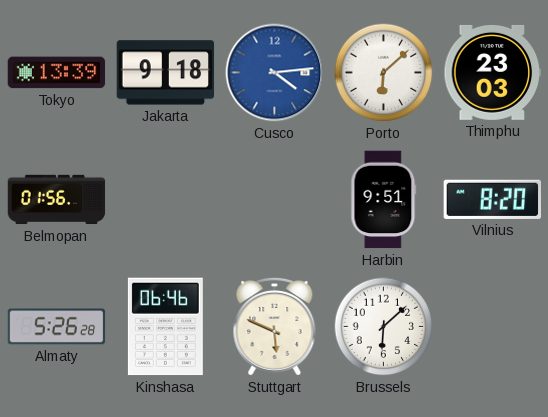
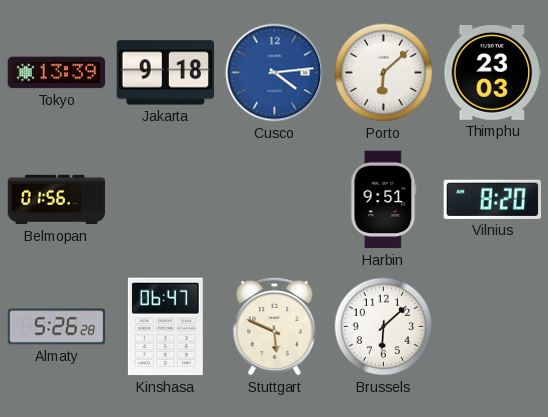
Kinshasa: 06:46 -> 06:47 (165, 327)
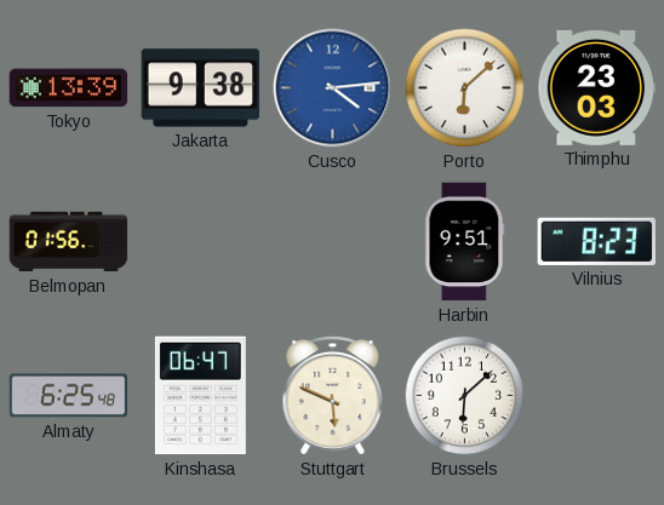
Jakarta: 9:18 -> 9:38 (201, 88)
Vilnius: 8:20 -> 8:23 (596, 241)
Almaty: 5:26 -> 6:25 (69, 396)
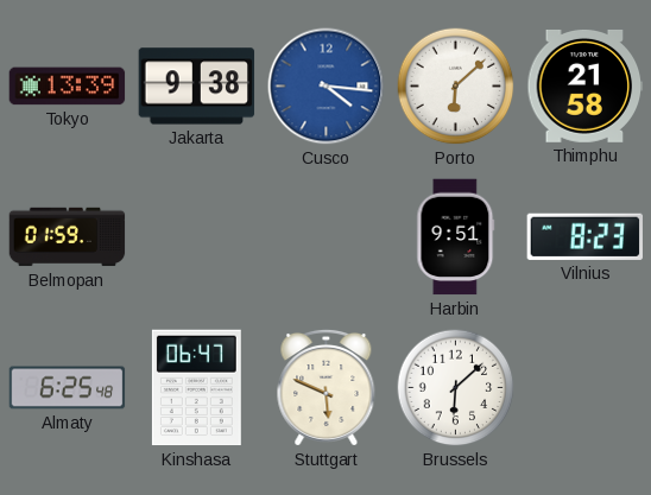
Cusco: 4:14 -> 4:16 (327, 87)
Thimphu: 23:03 -> 21:58 (586, 85)
Belmopan: 01:56 -> 01:59 (68, 237)
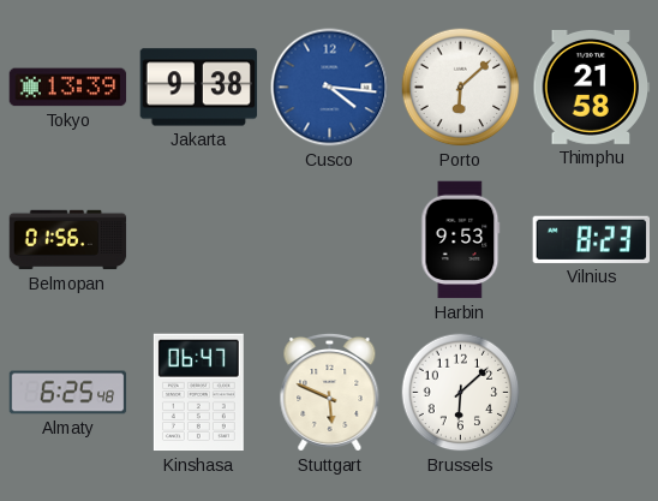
Belmopan: 01:59 -> 01:56 (68, 240)
Harbin: 9:51 -> 9:53 (461, 240)
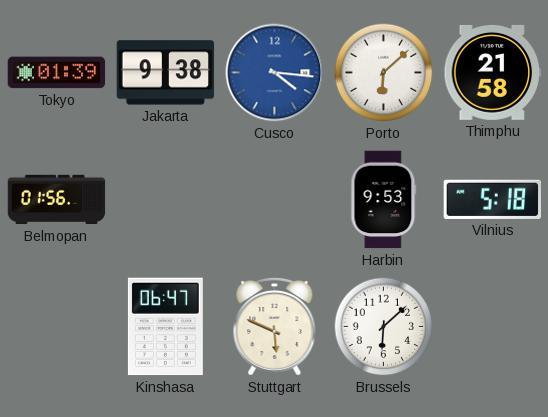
Tokyo: 13:39 -> 01:39 (57, 73)
Vilnius: 8:23 -> 5:18 (492, 199)
Almaty: 6:25 -> none (68, 393)
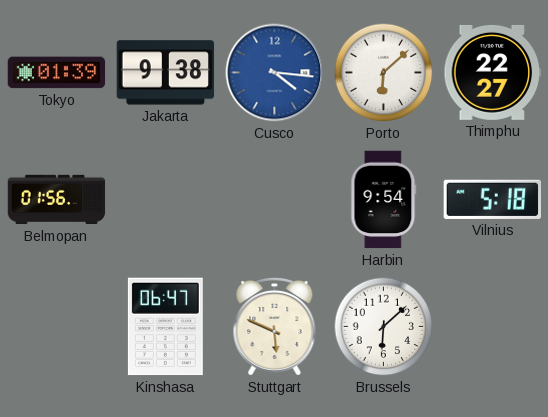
Thimphu: 21:58 -> 22:27 (493, 72)
Harbin: 9:53 -> 9:54 (384, 200)
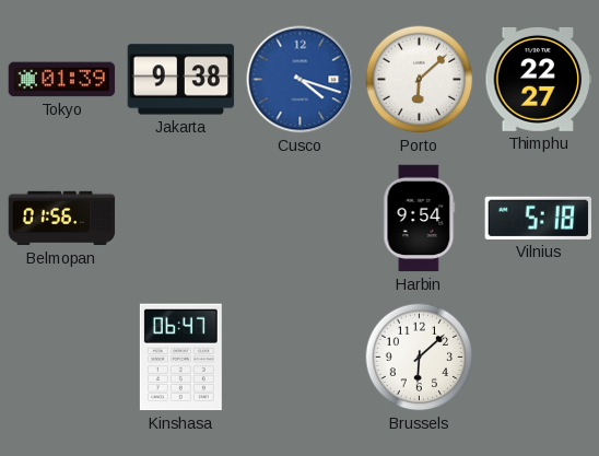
Cusco: 4:16 -> 4:18 (301, 80)
Stuttgart: 5:49 -> none (275, 326)
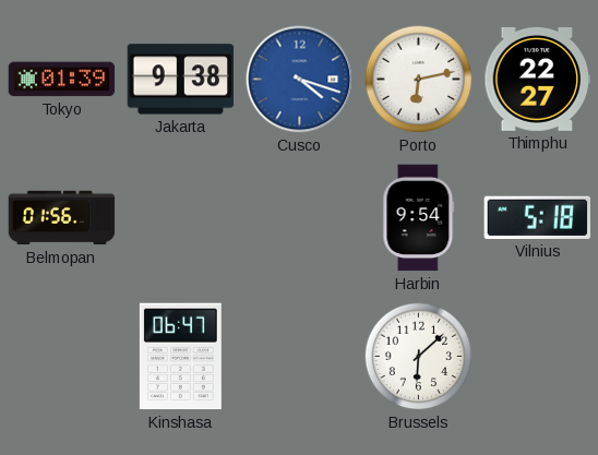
Porto: 6:08 -> 6:13 (419, 80)
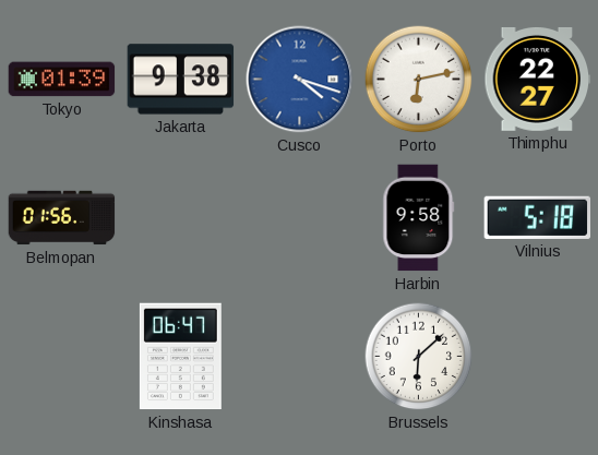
Harbin: 9:54 -> 9:58 (419, 218)
